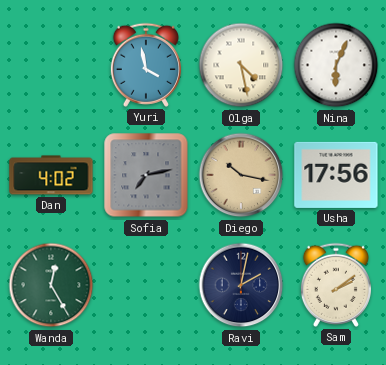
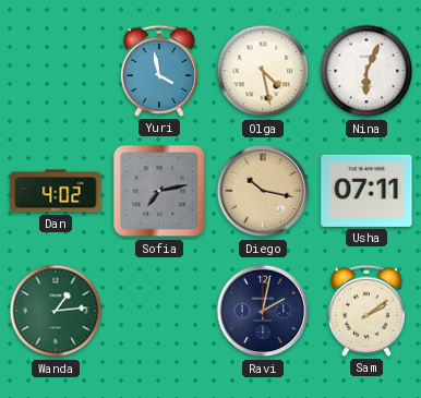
Usha: 17:56 -> 07:11 (366, 191)
Wanda: 12:25 -> 1:14 (56, 311)
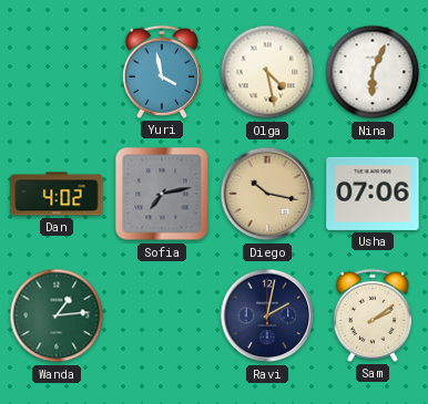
Usha: 07:11 -> 07:06 (373, 194)
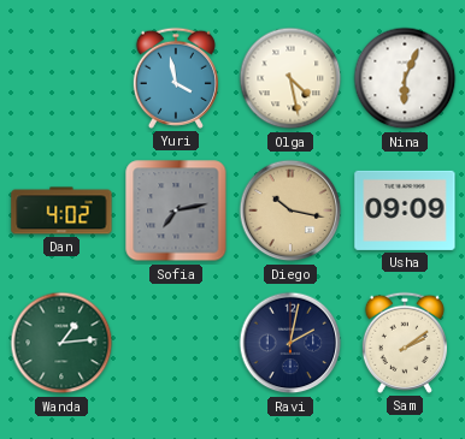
Usha: 07:06 -> 09:09 (405, 210)
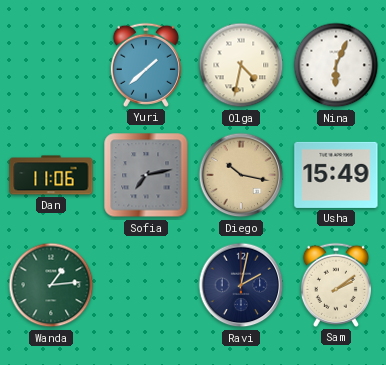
Yuri: 3:58 -> 1:38 (146, 65)
Olga: 4:28 -> 4:32 (241, 65)
Dan: 4:02 -> 11:06 (51, 175)
Usha: 09:09 -> 15:49 (336, 175)
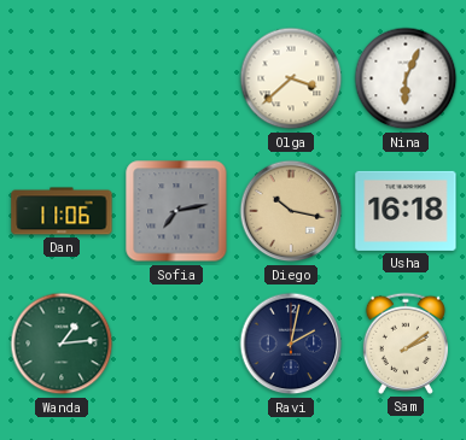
Yuri: 1:38 -> none (146, 65)
Olga: 4:32 -> 3:38 (291, 78)
Usha: 15:49 -> 16:18 (406, 211)
